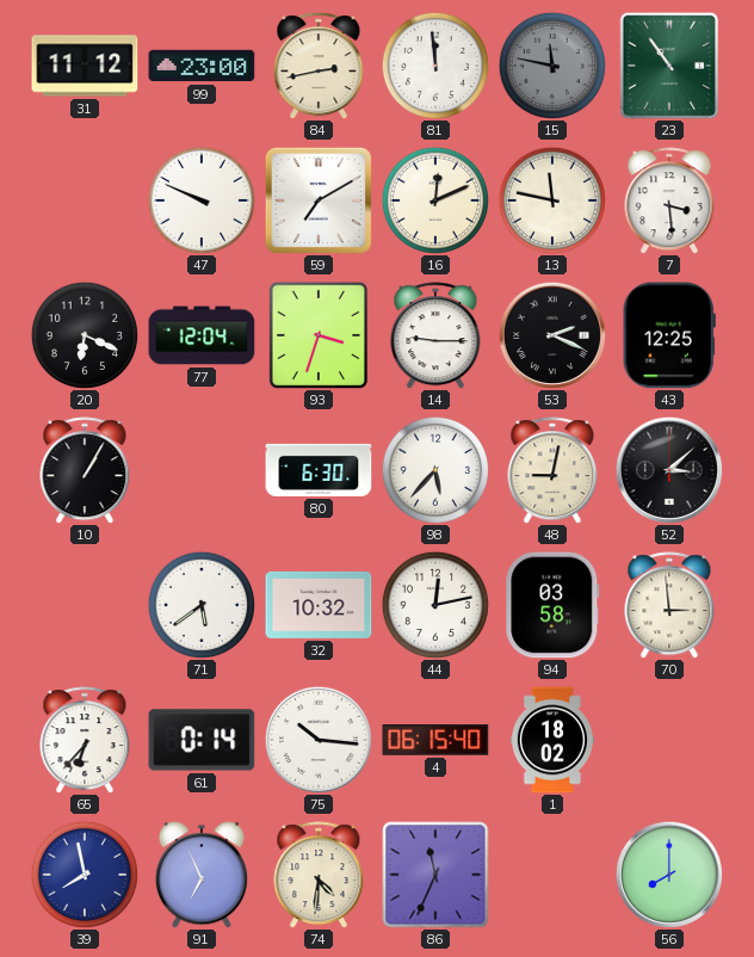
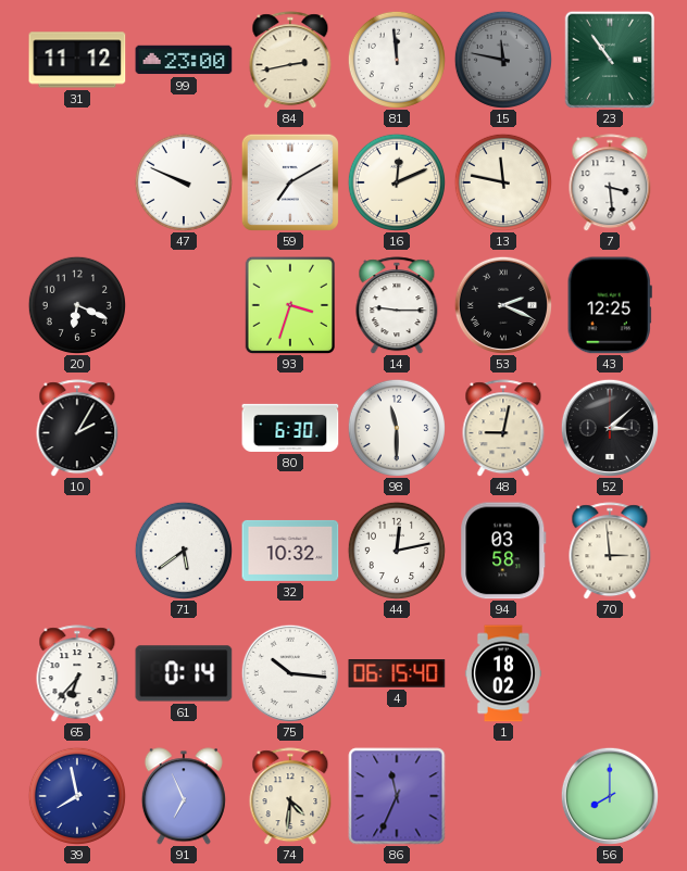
77: 12:04 -> none (202, 335)
10: 1:05 -> 2:05 (77, 428)
98: 5:37 -> 11:30 (397, 428)
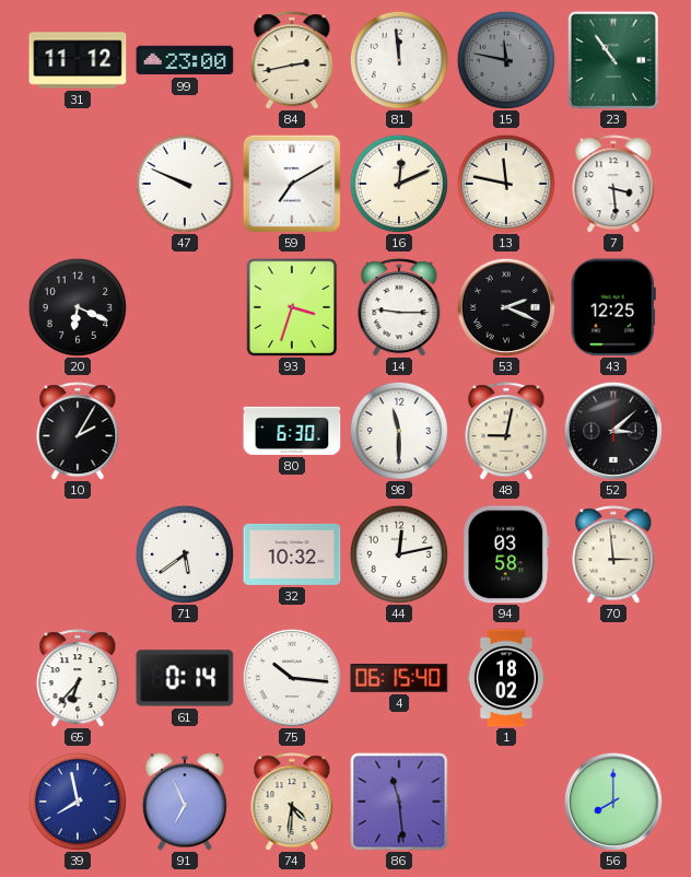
86: 11:34 -> 11:29 (399, 802)
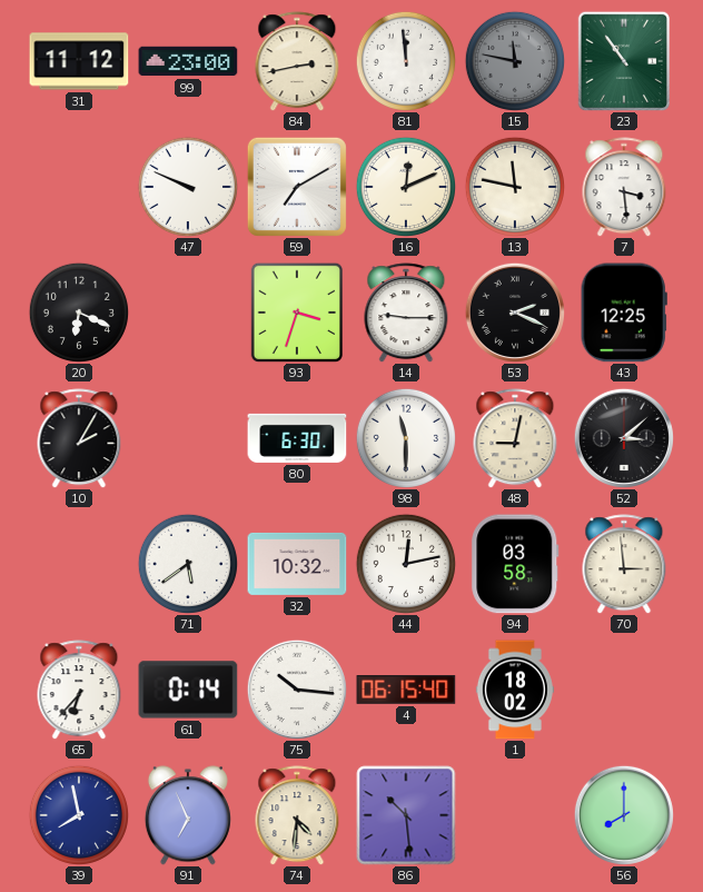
86: 11:29 -> 10:29 (406, 815)
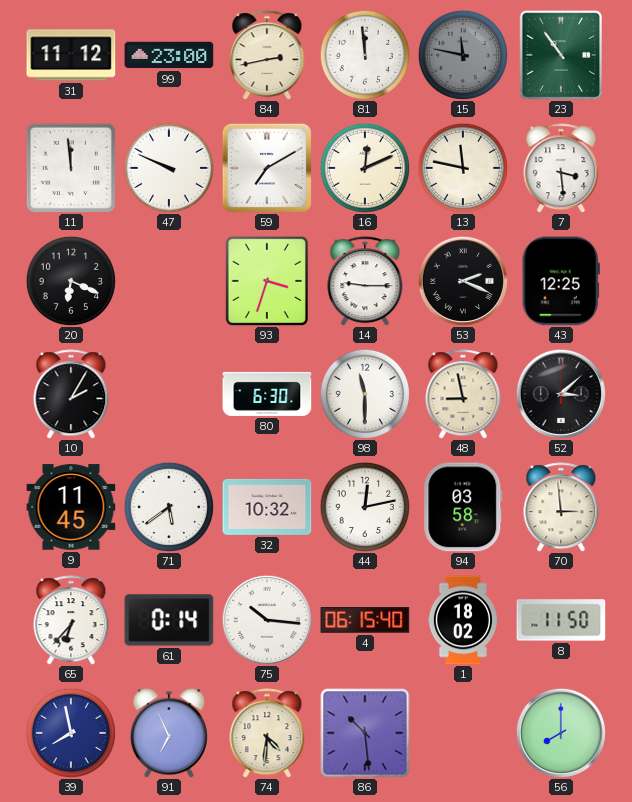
11: none -> 11:59 (71, 168)
48: 9:02 -> 8:58 (463, 394)
9: none -> 11:45 (71, 507)
8: none -> 11:50 (561, 620)
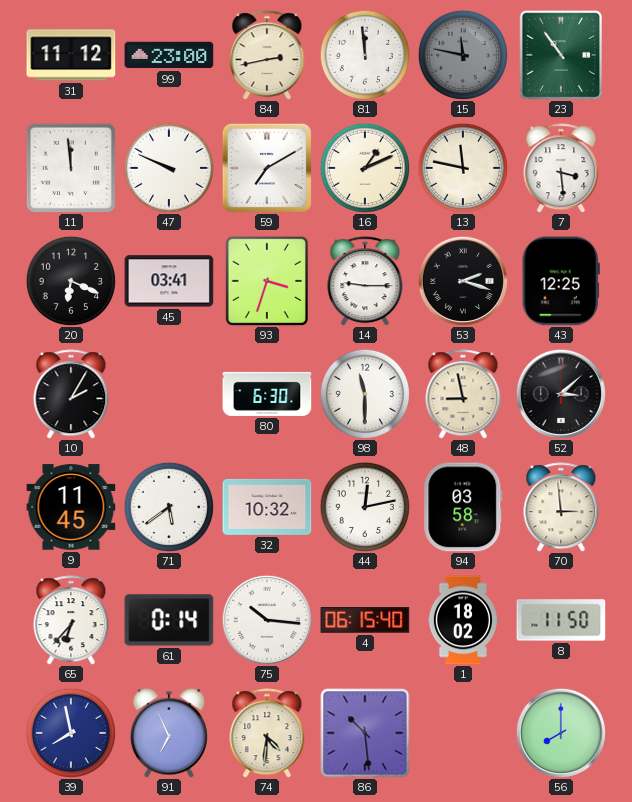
16: 12:11 -> 1:11 (365, 168)
45: none -> 03:41 (169, 281)
53: 2:19 -> 2:18 (463, 281)
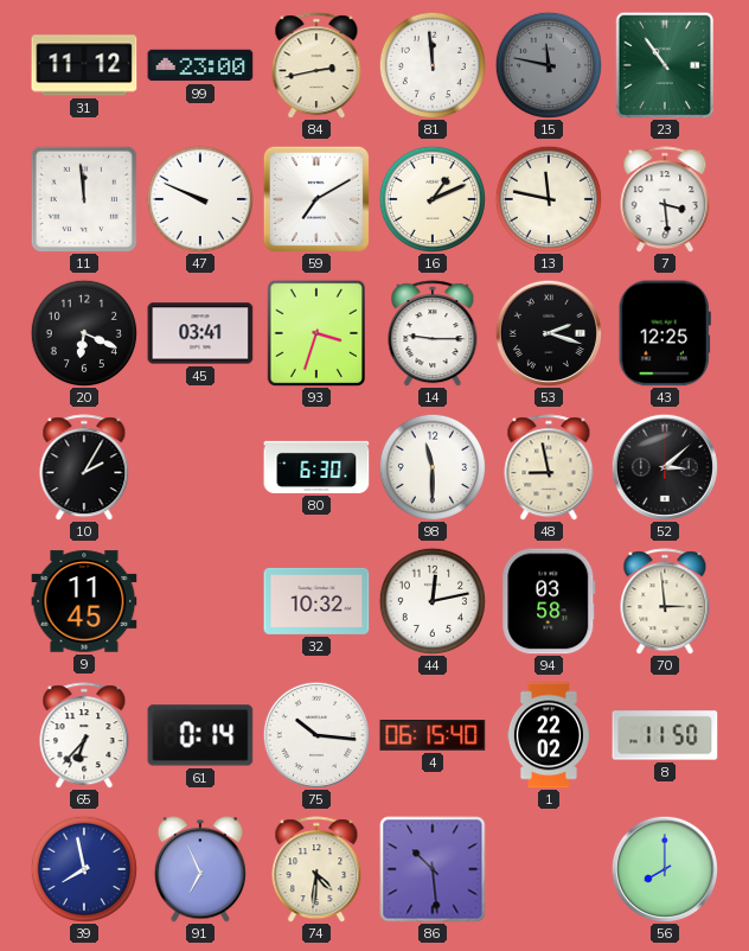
71: 5:39 -> none (169, 507)
1: 18:02 -> 22:02 (549, 735)
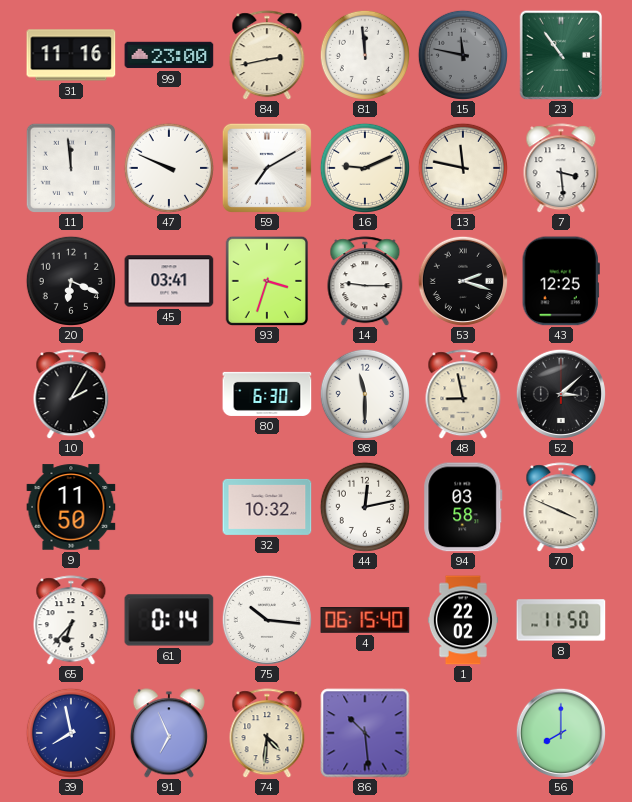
31: 11:12 -> 11:16 (71, 55)
16: 1:11 -> 9:11 (365, 168)
9: 11:45 -> 11:50 (71, 507)
70: 2:59 -> 3:49 (561, 507)
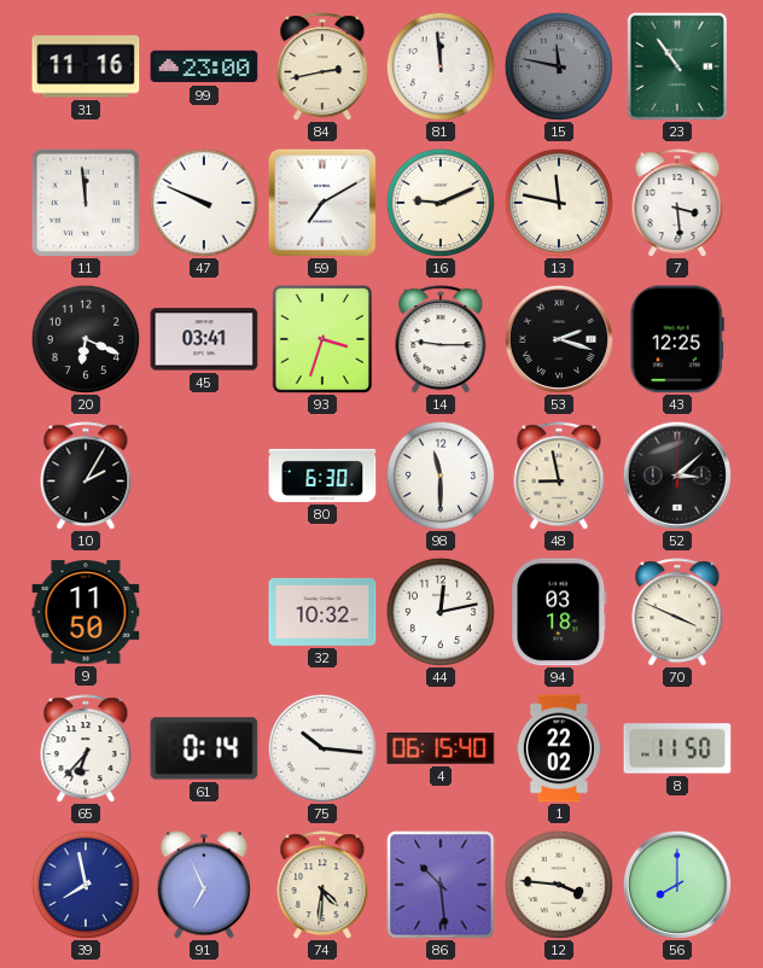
94: 03:58 -> 03:18 (559, 612)
12: none -> 3:46 (559, 885)
